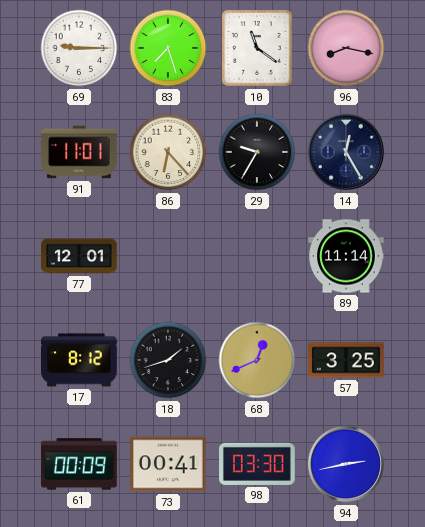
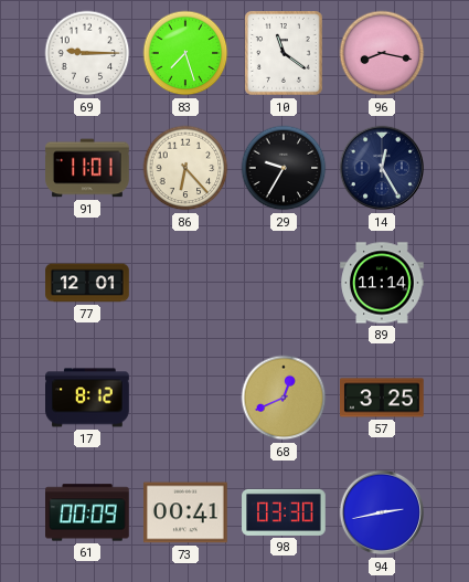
18: 1:42 -> none (168, 360)
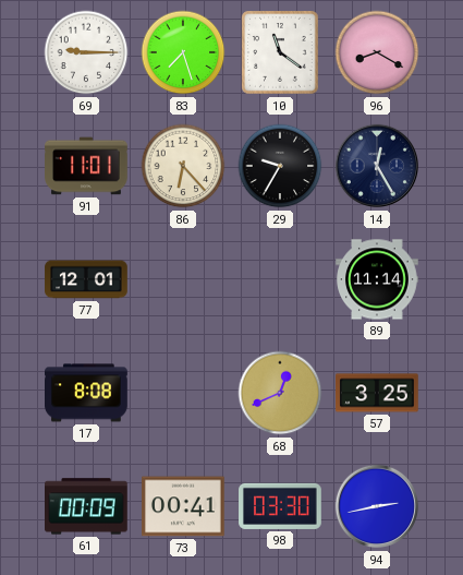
96: 8:17 -> 8:20 (377, 52)
17: 8:12 -> 8:08 (86, 393)
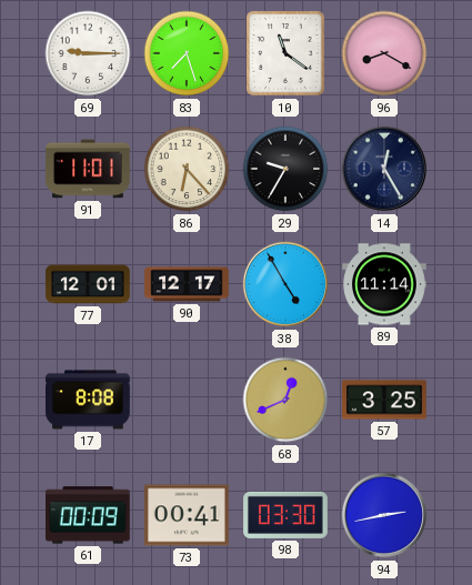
90: none -> 12:17 (187, 284)
38: none -> 4:55 (285, 284)
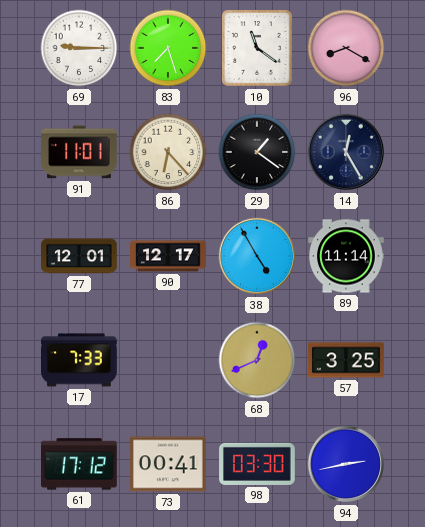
29: 9:35 -> 1:21 (257, 152)
17: 8:08 -> 7:33 (79, 360)
61: 00:09 -> 17:12 (80, 464)
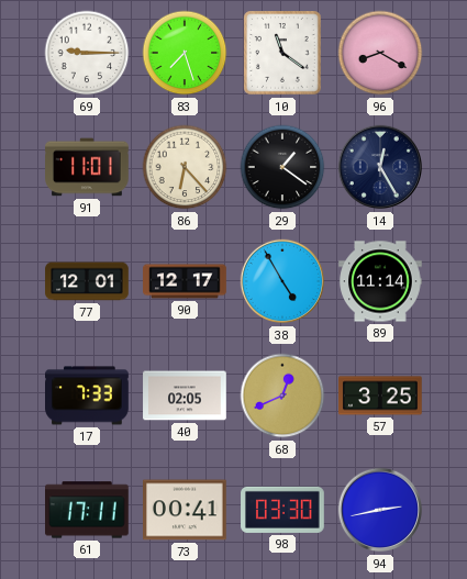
40: none -> 02:05 (185, 396)
61: 17:12 -> 17:11 (88, 510)
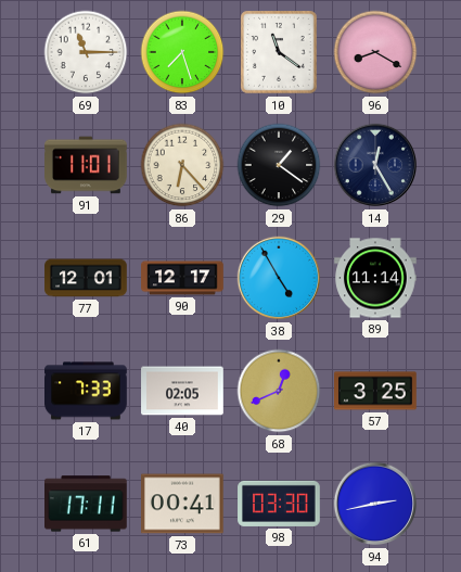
69: 9:15 -> 11:15 (86, 52)
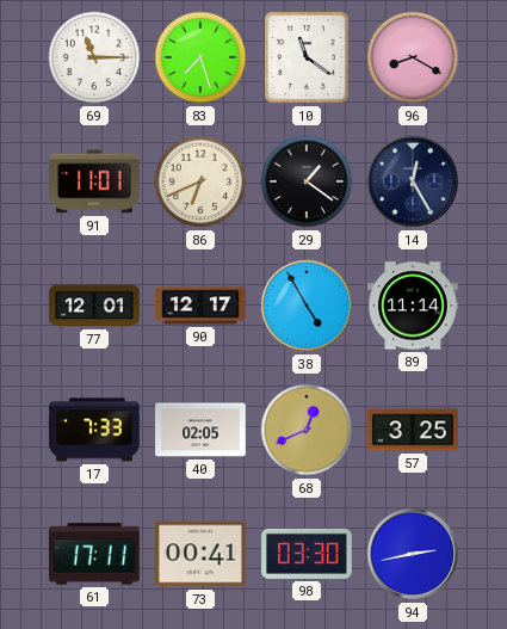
86: 6:23 -> 6:41 (200, 181)
